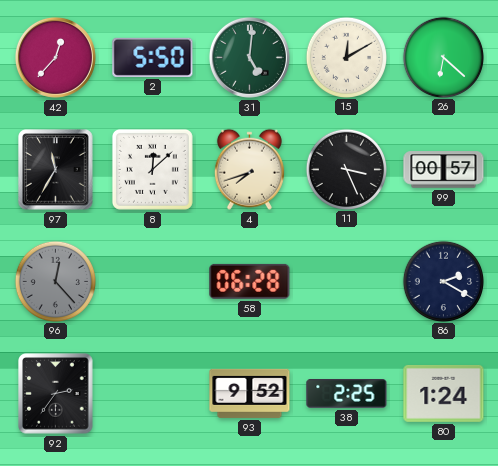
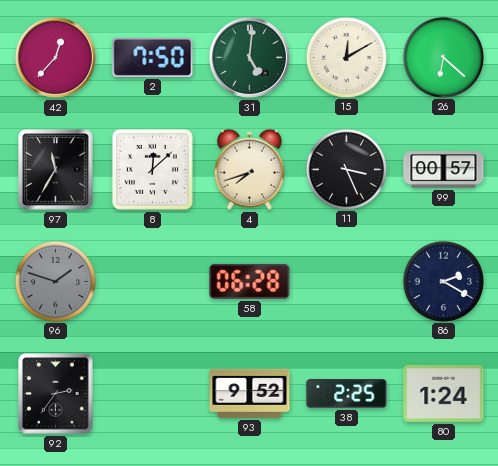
2: 5:50 -> 7:50 (153, 57)
96: 12:23 -> 1:48 (55, 281)
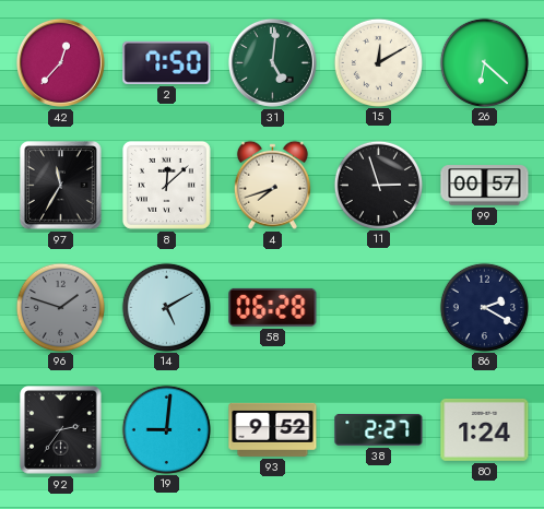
11: 3:26 -> 2:57 (378, 185)
14: none -> 5:10 (166, 307)
19: none -> 9:01 (166, 429)
38: 2:25 -> 2:27 (379, 430)
